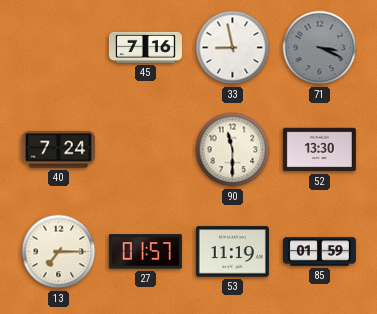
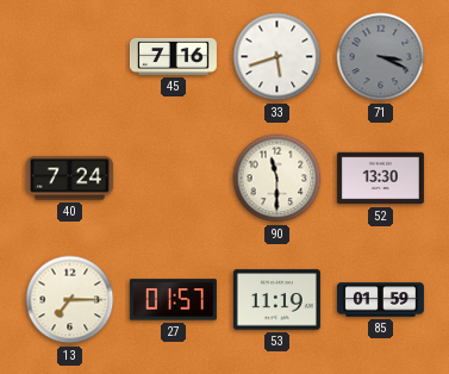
33: 8:58 -> 5:42 (277, 57)
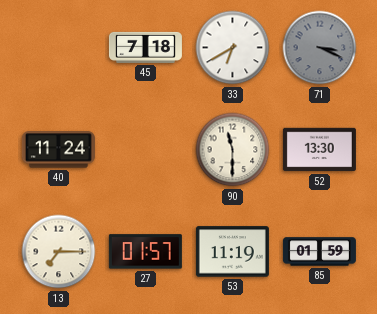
45: 7:16 -> 7:18 (145, 47)
33: 5:42 -> 6:40 (233, 48)
40: 7:24 -> 11:24 (58, 150)
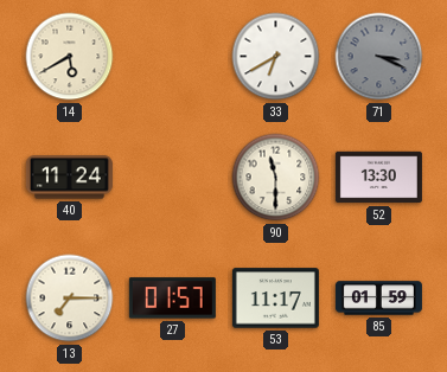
14: none -> 5:40 (70, 57)
45: 7:18 -> none (145, 47)
53: 11:19 -> 11:17 (275, 299)
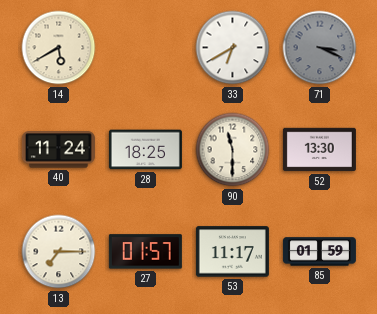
28: none -> 18:25 (145, 150)
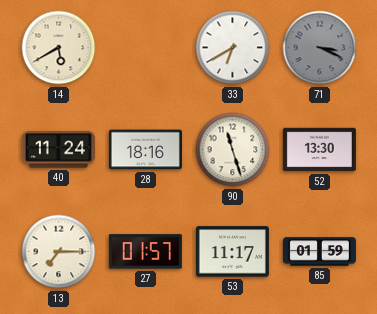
28: 18:25 -> 18:16 (145, 150)
90: 11:30 -> 11:27 (233, 150)
